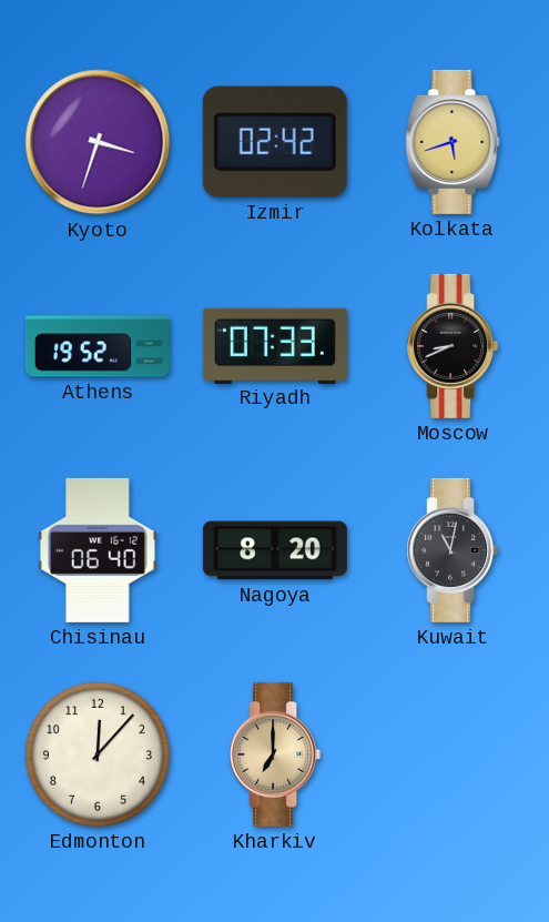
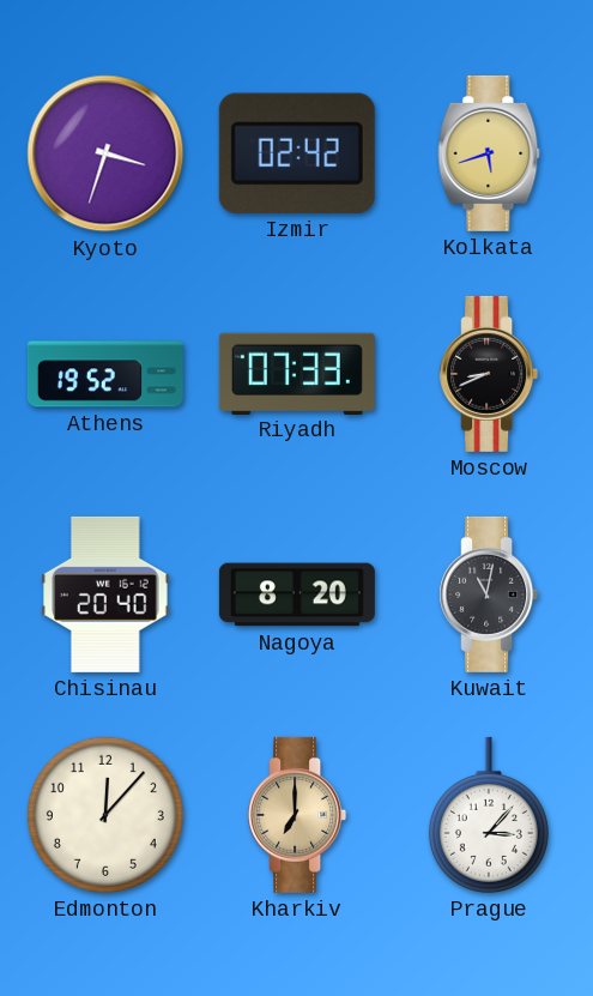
Chisinau: 06:40 -> 20:40 (105, 594)
Prague: none -> 3:07 (489, 815)
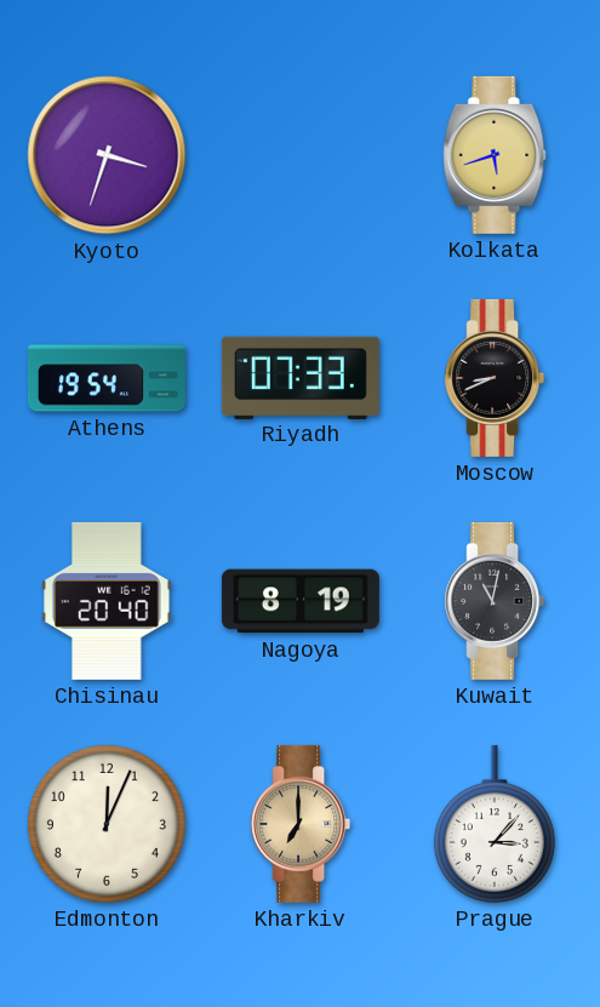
Izmir: 02:42 -> none (297, 153)
Athens: 19:52 -> 19:54 (107, 378)
Nagoya: 8:20 -> 8:19 (301, 601)
Edmonton: 12:07 -> 12:04 (107, 824)
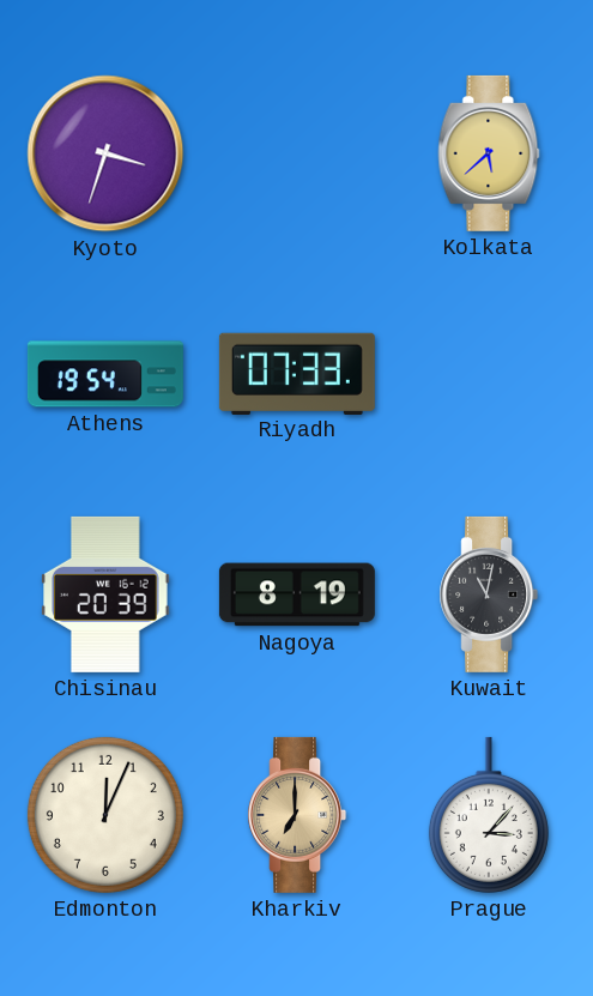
Kolkata: 5:42 -> 5:38 (489, 153)
Moscow: 8:41 -> none (495, 378)
Chisinau: 20:40 -> 20:39 (105, 594)
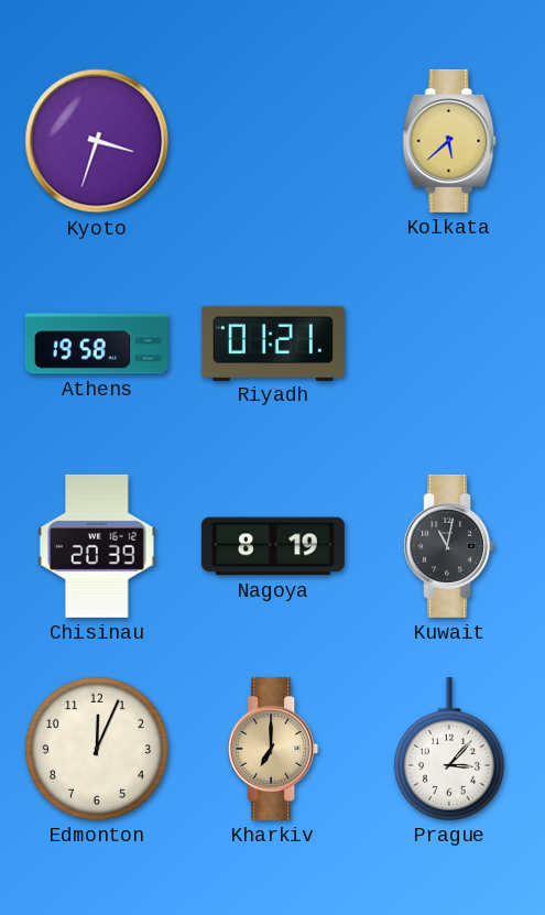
Athens: 19:54 -> 19:58 (97, 344)
Riyadh: 07:33 -> 01:21 (273, 342)
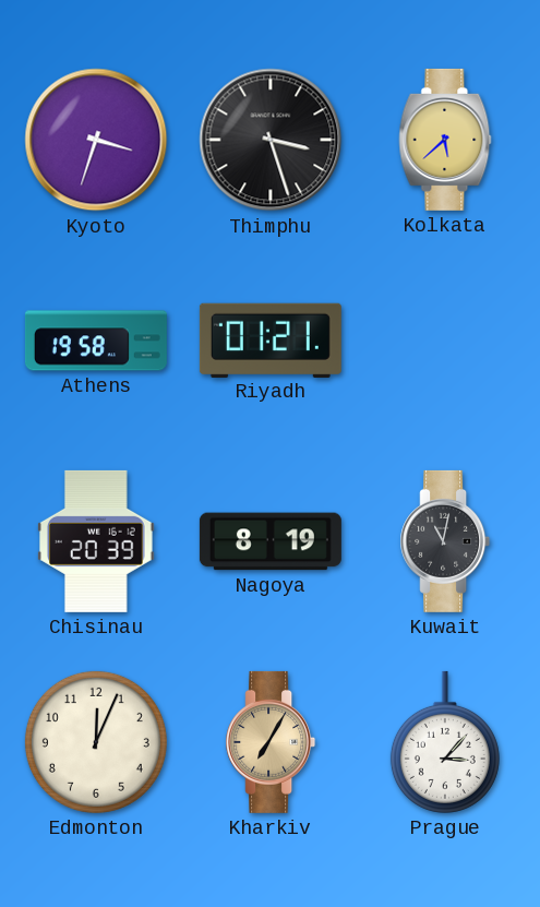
Thimphu: none -> 3:27 (271, 140)
Kharkiv: 7:00 -> 7:05 (271, 742)
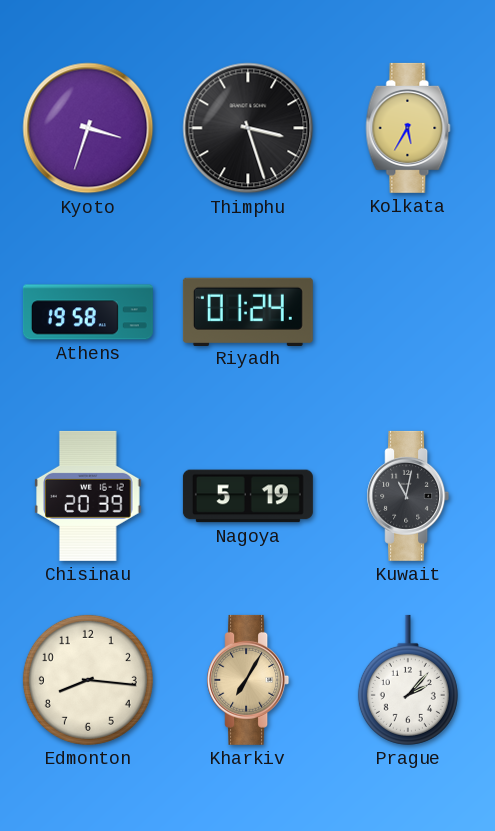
Kolkata: 5:38 -> 5:35 (408, 128)
Riyadh: 01:21 -> 01:24 (248, 311)
Nagoya: 8:19 -> 5:19 (248, 496)
Edmonton: 12:04 -> 8:16 (88, 680)
Prague: 3:07 -> 2:07 (408, 680)
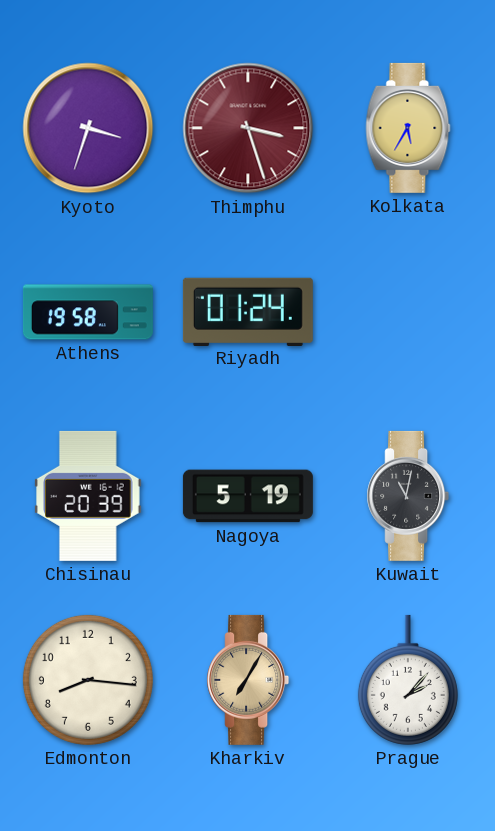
Thimphu dial: black -> burgundy (248, 128)
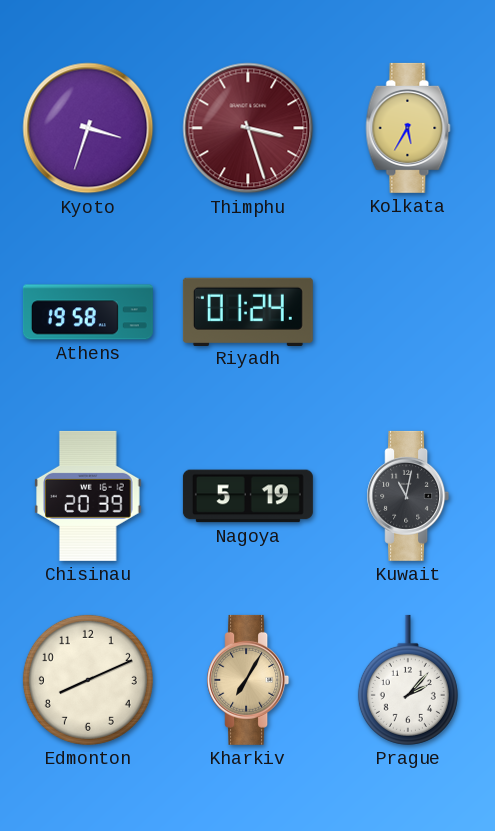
Edmonton: 8:16 -> 8:11 (88, 680)
